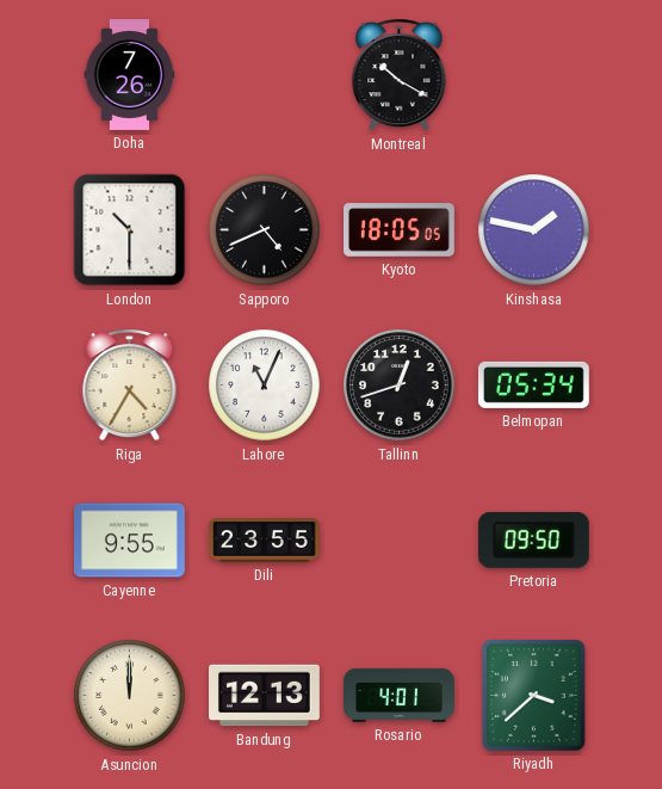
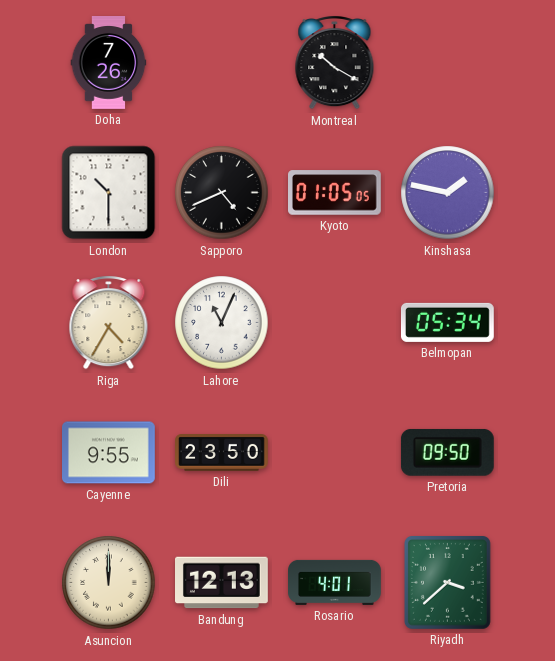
Kyoto: 18:05 -> 01:05 (335, 193)
Tallinn: 12:42 -> none (400, 386)
Dili: 23:55 -> 23:50 (222, 453)
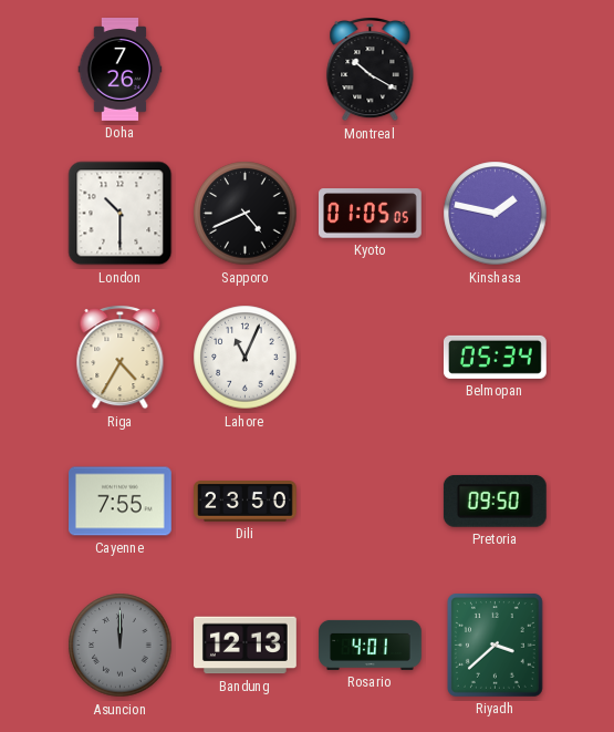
Cayenne: 9:55 -> 7:55 (121, 502)
Asuncion dial: cream -> grey (121, 646)
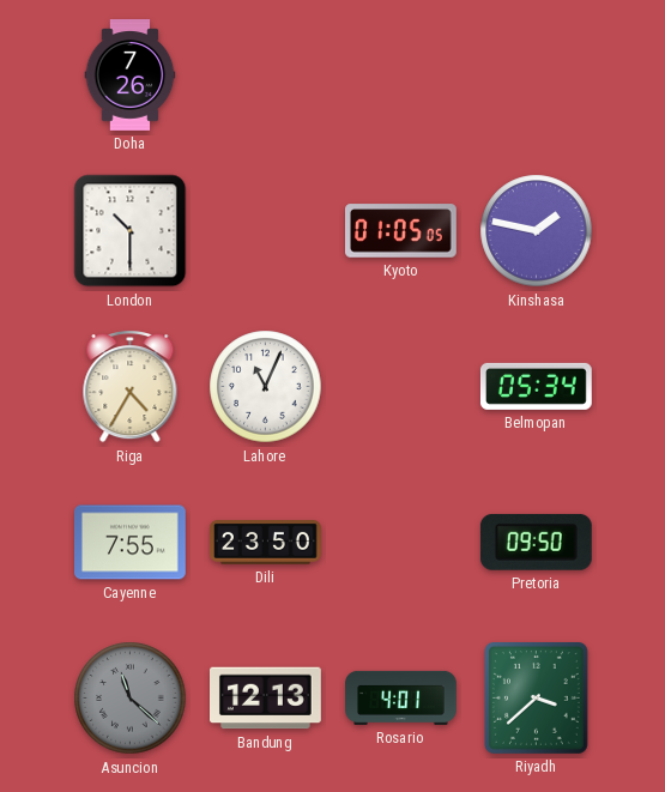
Montreal: 10:20 -> none (371, 70)
Sapporo: 4:41 -> none (246, 214)
Asuncion: 12:00 -> 11:22 (131, 699)
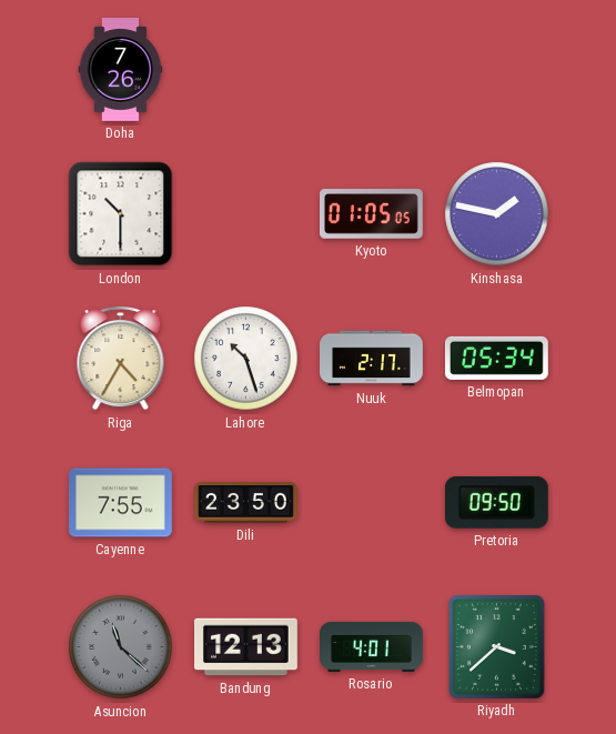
Lahore: 11:04 -> 10:27 (246, 359)
Nuuk: none -> 2:17 (372, 359)
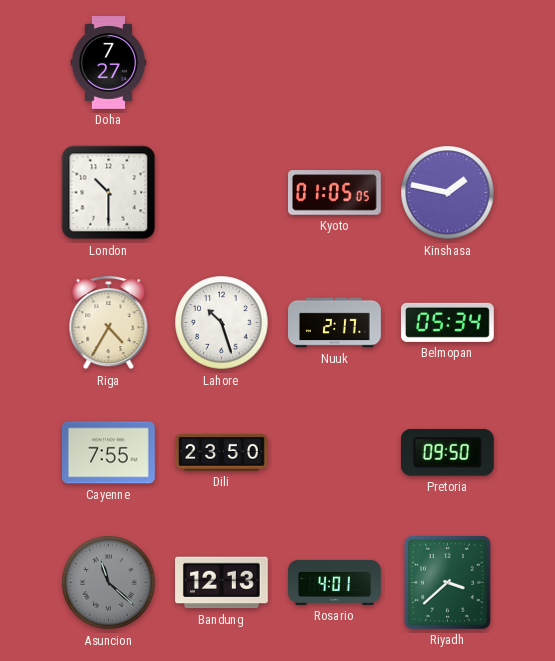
Doha: 7:26 -> 7:27 (109, 63)
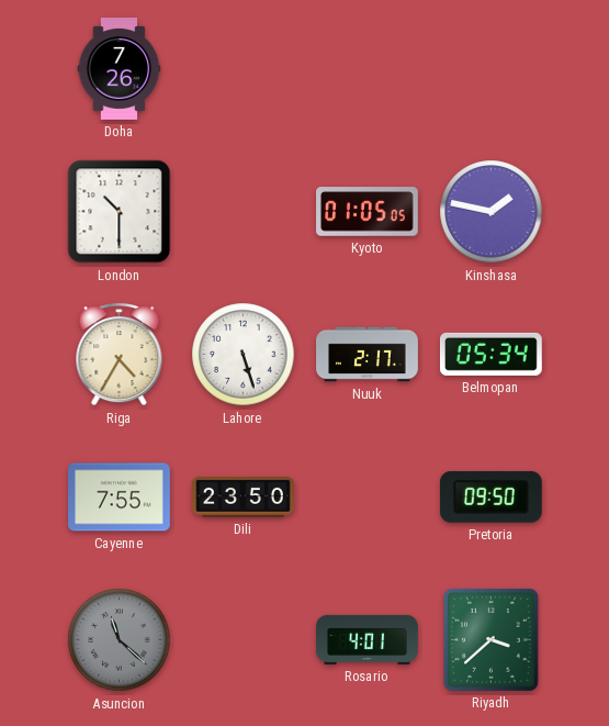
Doha: 7:27 -> 7:26 (120, 69)
Lahore: 10:27 -> 5:27 (244, 355)
Bandung: 12:13 -> none (222, 583)
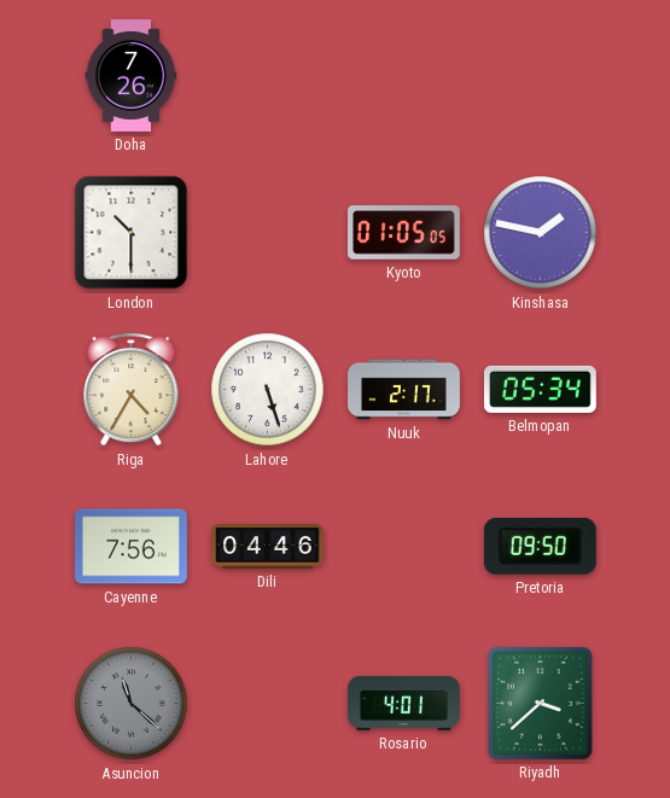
Cayenne: 7:55 -> 7:56 (132, 547)
Dili: 23:50 -> 04:46 (268, 547)
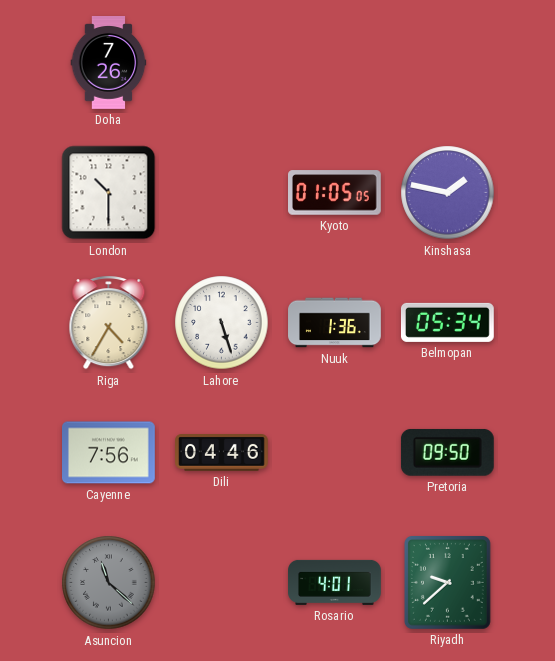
Nuuk: 2:17 -> 1:36 (335, 323)
Riyadh: 3:38 -> 9:38 (447, 582)
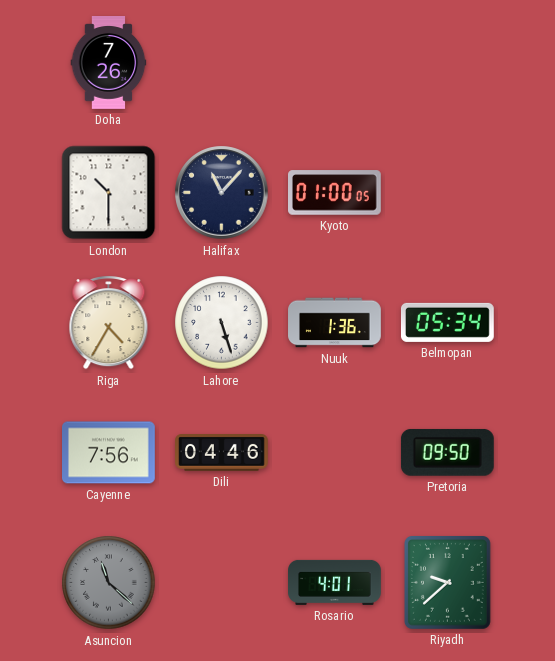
Halifax: none -> 11:07 (222, 193)
Kyoto: 01:05 -> 01:00 (335, 193)
Kinshasa: 1:47 -> none (448, 193)
